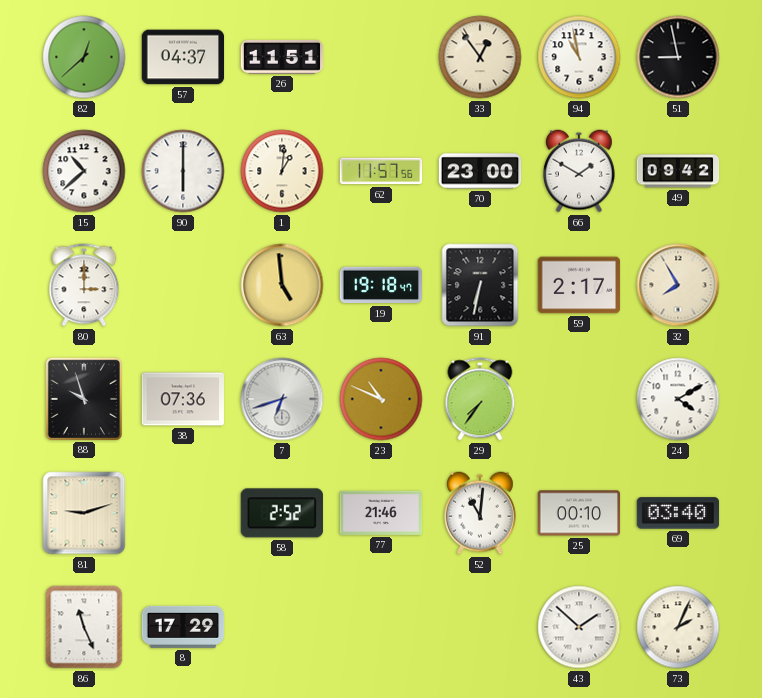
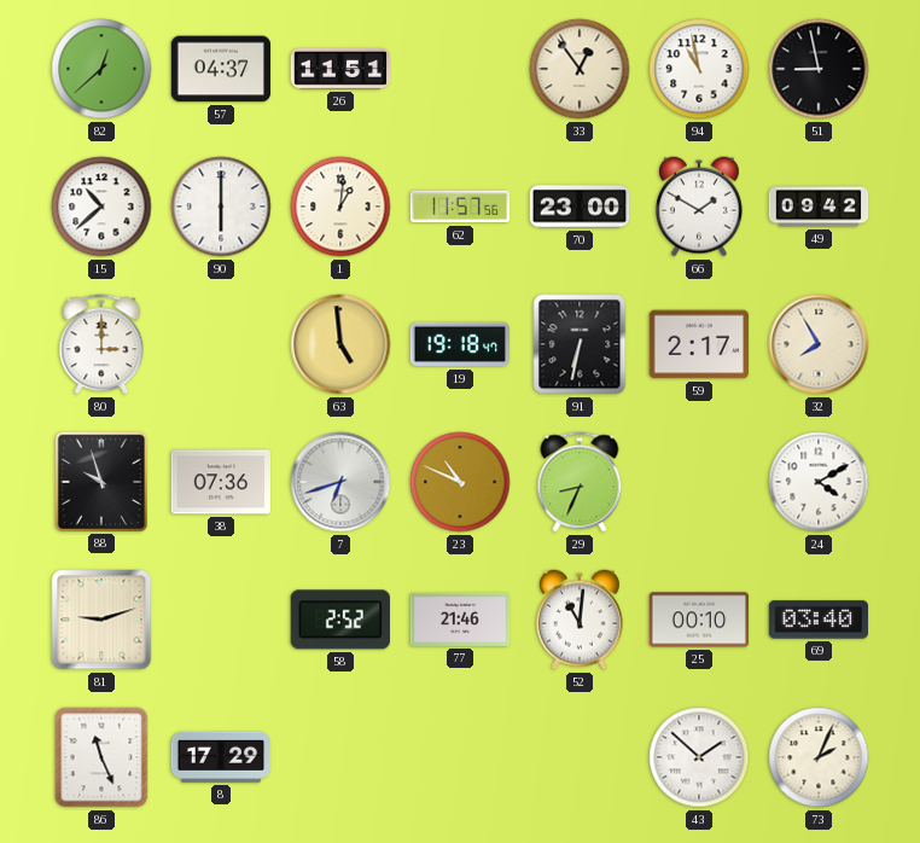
29: 7:36 -> 8:34 (580, 482)
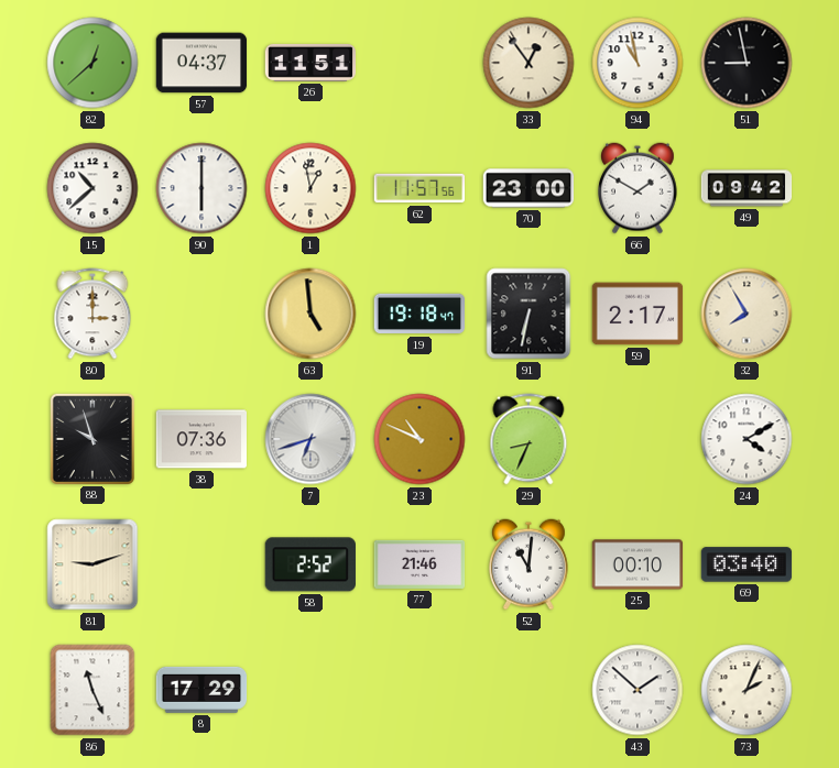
1: 1:01 -> 12:58 (310, 188)
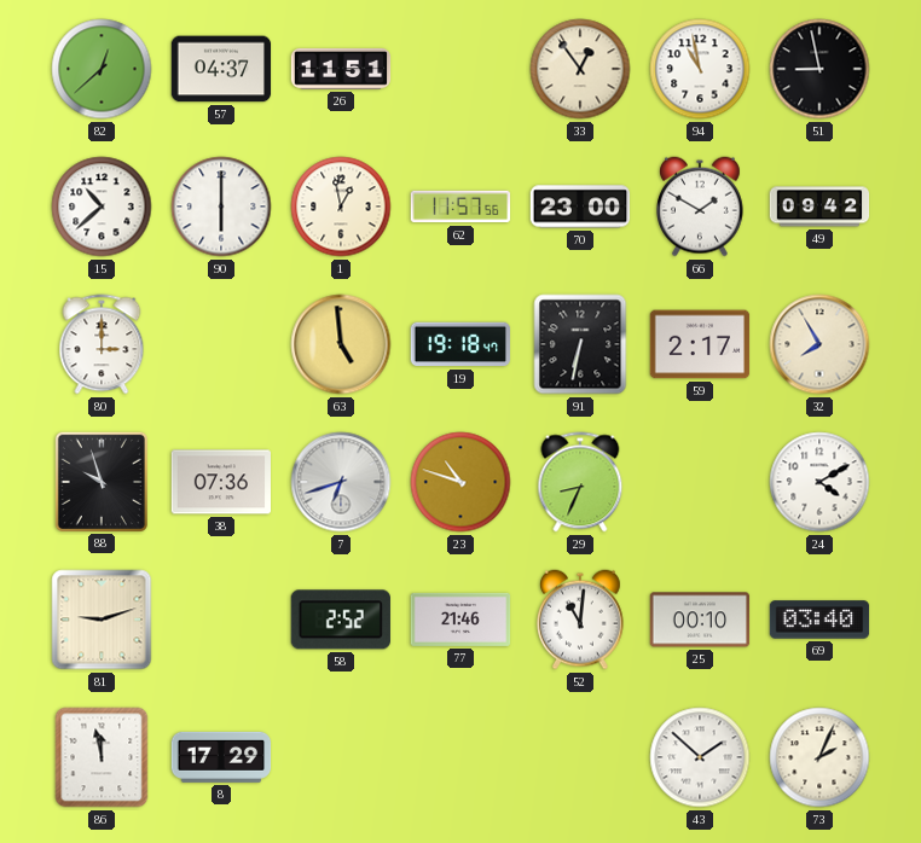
23: 10:49 -> 10:48 (460, 482)
86: 11:26 -> 11:58 (102, 757)
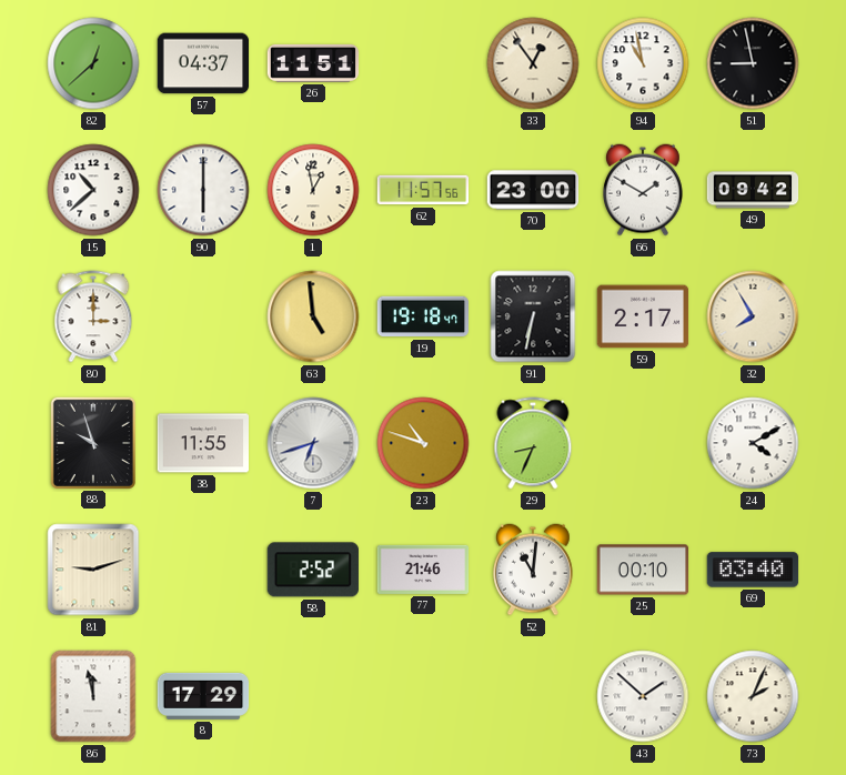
38: 07:36 -> 11:55 (203, 443)
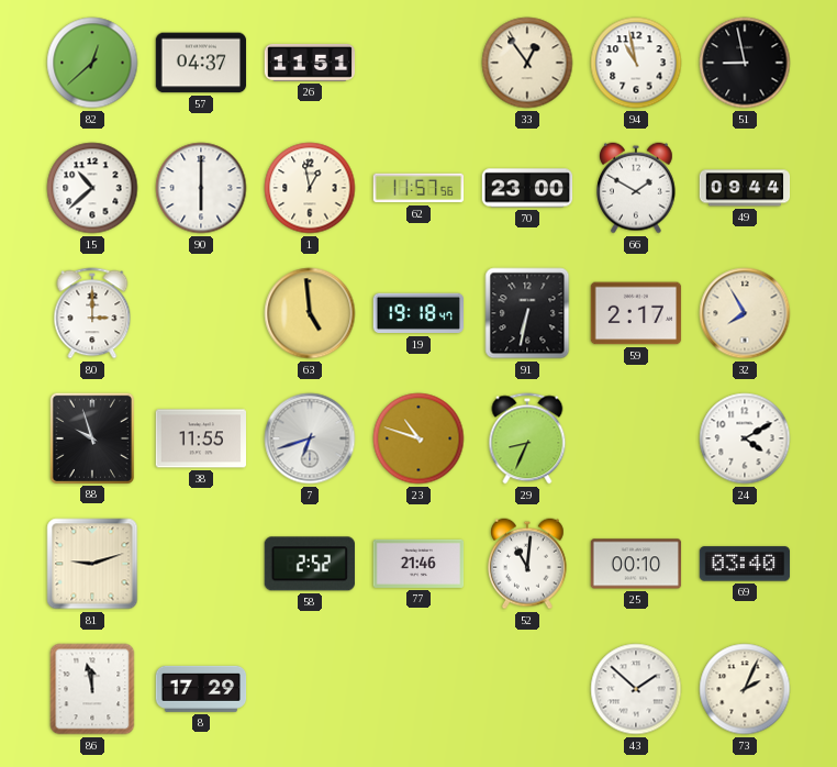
49: 09:42 -> 09:44 (745, 188)
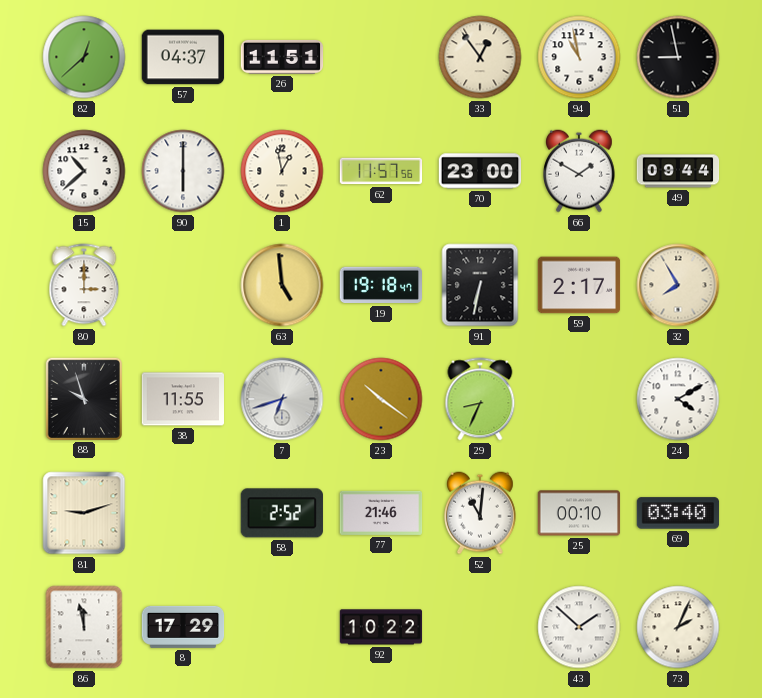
23: 10:48 -> 10:21 (381, 399)
92: none -> 10:22 (381, 627)
